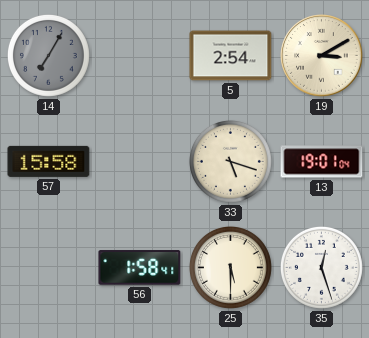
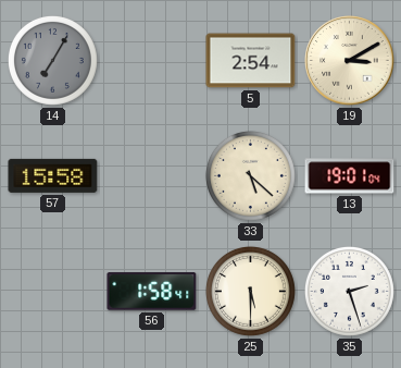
33: 5:18 -> 5:22 (250, 175)
35: 12:27 -> 2:27 (349, 291)
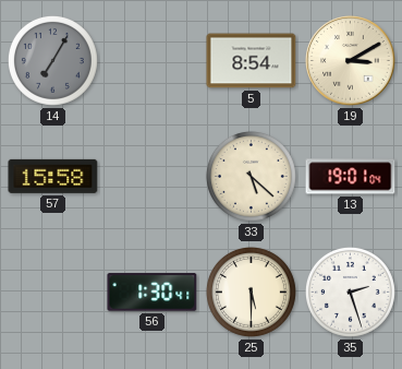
5: 2:54 -> 8:54 (252, 61)
56: 1:58 -> 1:30 (153, 293)
